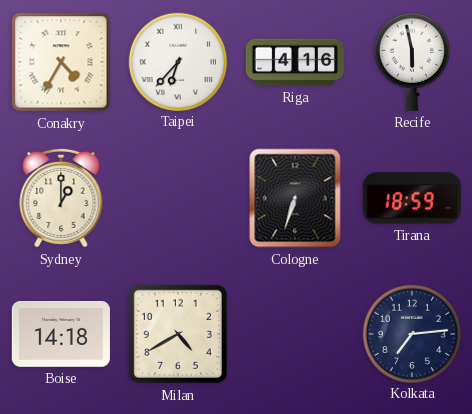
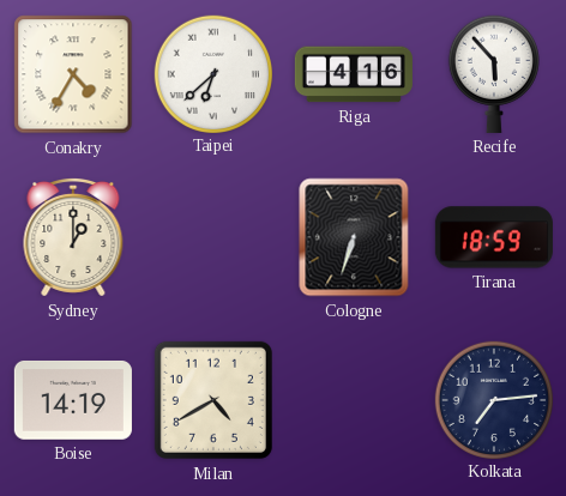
Taipei: 6:37 -> 6:38 (212, 73)
Recife: 5:58 -> 5:53 (494, 74)
Boise: 14:18 -> 14:19 (73, 400)
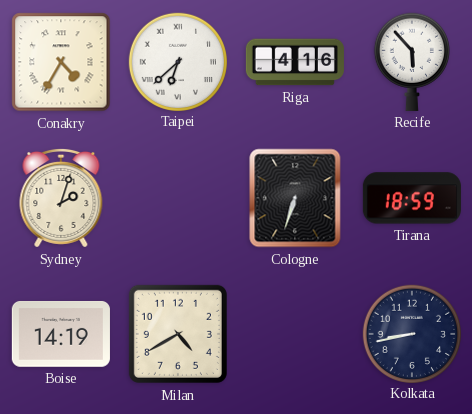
Sydney: 1:00 -> 2:03 (61, 198)
Kolkata: 7:14 -> 8:43 (411, 333)
